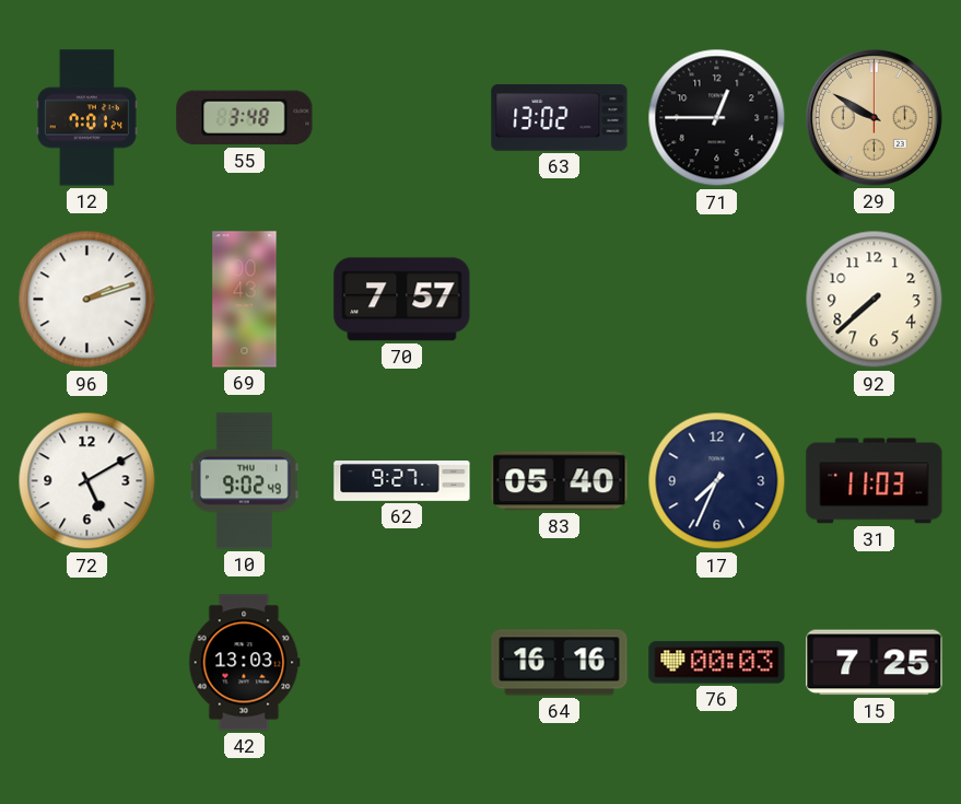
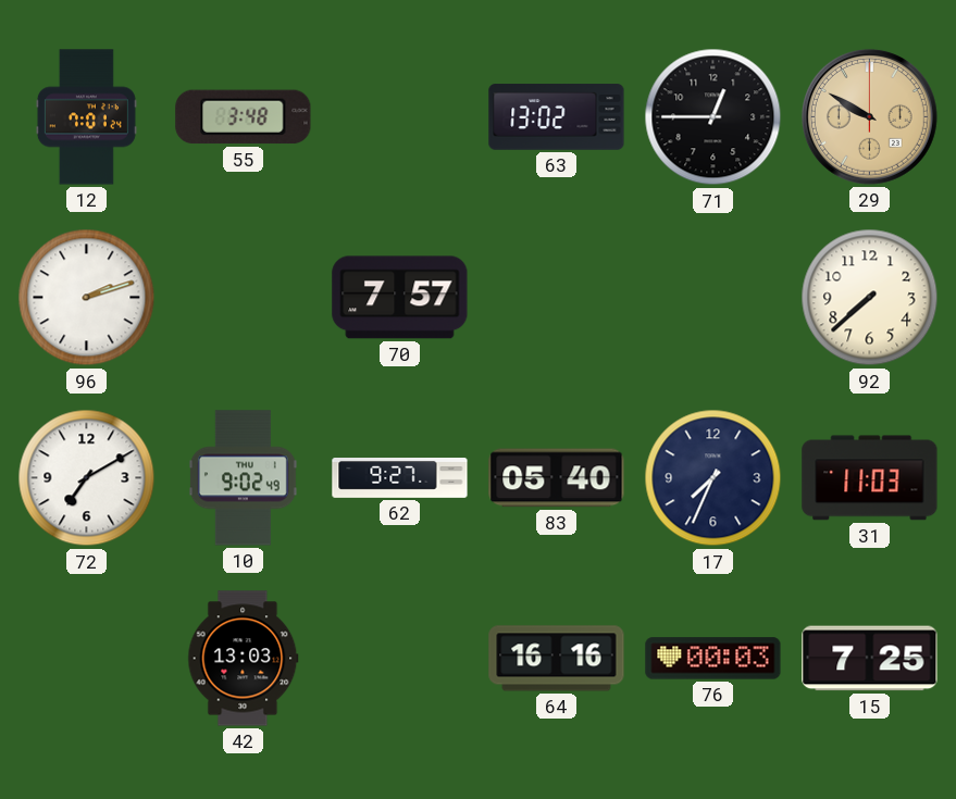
69: 00:43 -> none (245, 300)
72: 5:10 -> 7:10 (87, 478)
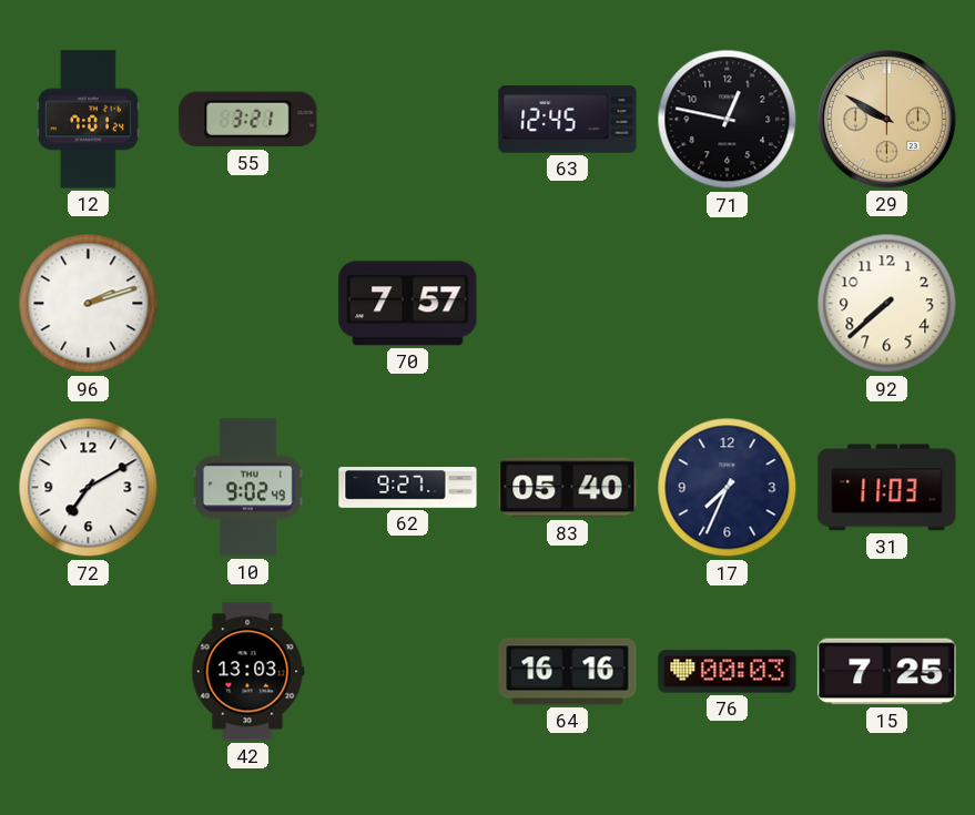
55: 3:48 -> 3:21 (248, 120)
63: 13:02 -> 12:45 (568, 120)
71: 12:45 -> 12:47 (728, 120)
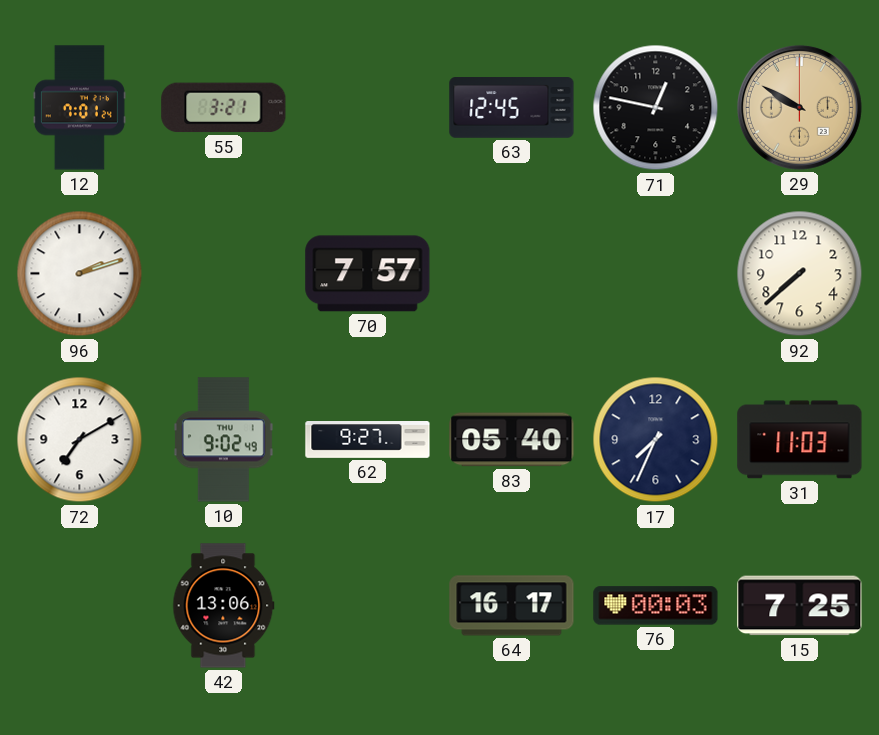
42: 13:03 -> 13:06 (224, 606)
64: 16:16 -> 16:17 (512, 606)
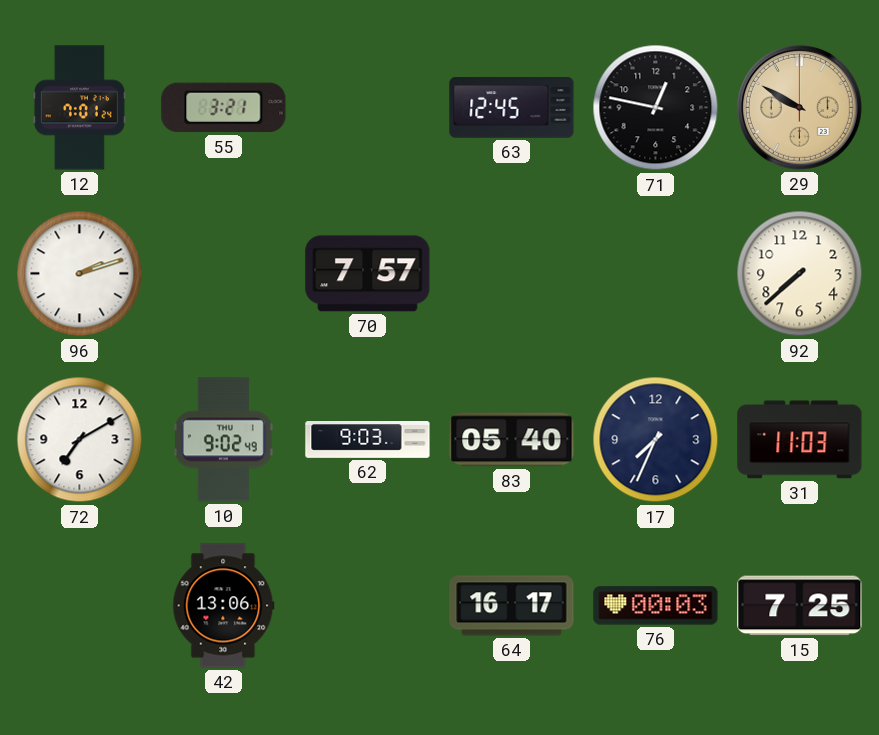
62: 9:27 -> 9:03 (368, 440)
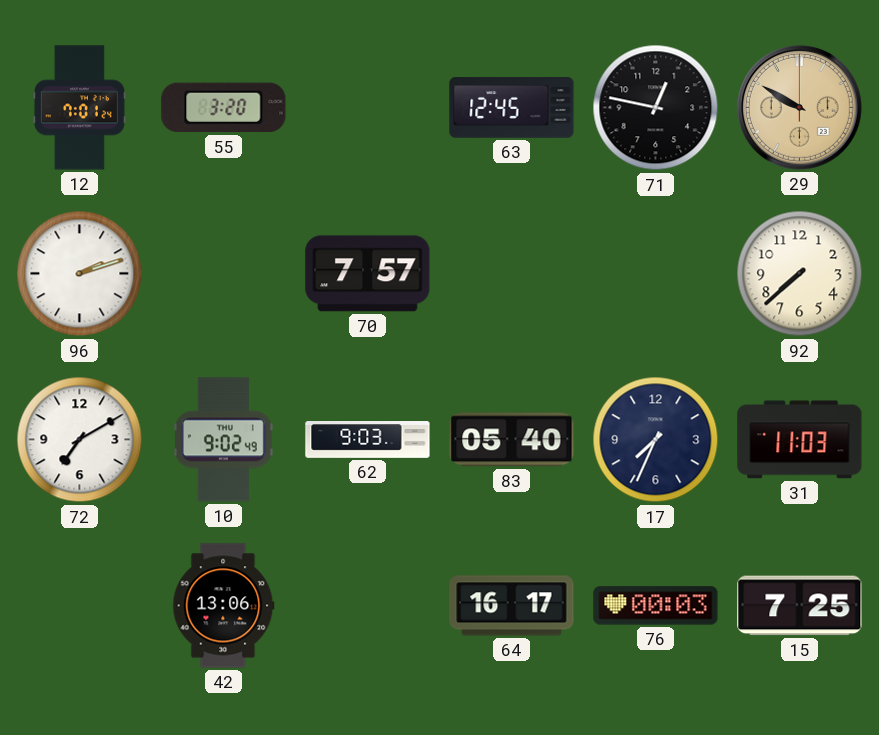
55: 3:21 -> 3:20 (224, 108)
